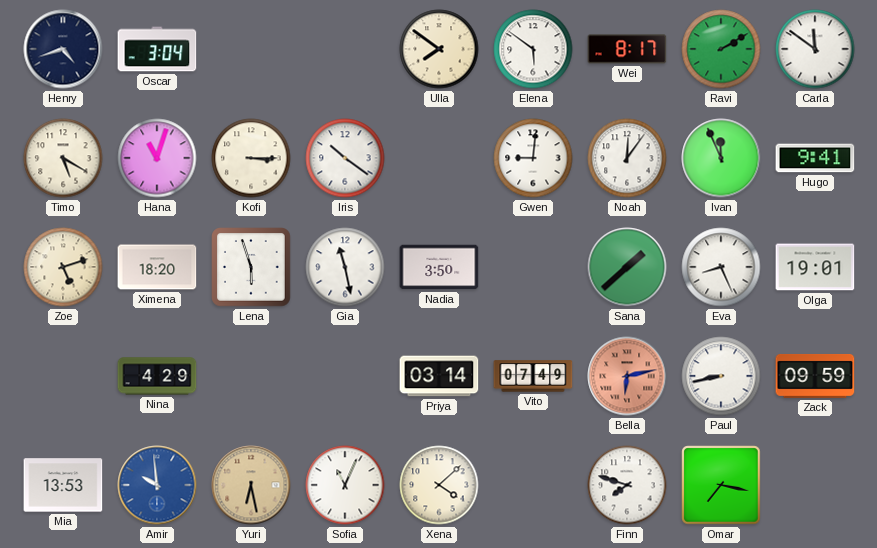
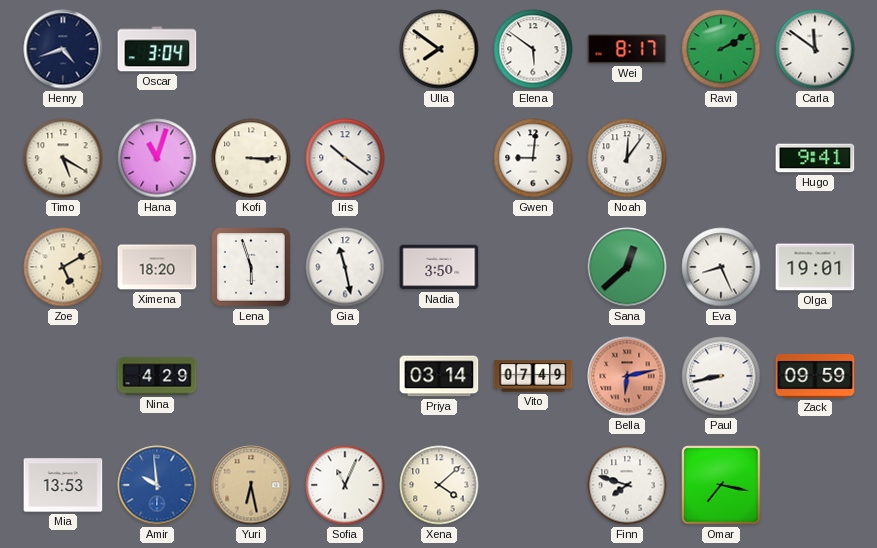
Ivan: 11:56 -> none (721, 158)
Zoe: 5:12 -> 5:10 (63, 267)
Sana: 1:38 -> 12:38 (627, 267)
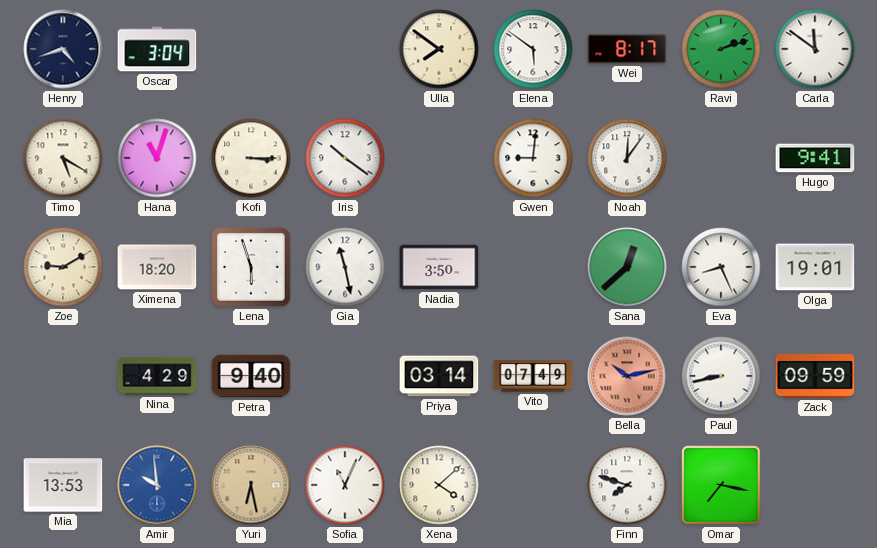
Ravi: 2:10 -> 2:12 (721, 49)
Zoe: 5:10 -> 9:10 (63, 267)
Petra: none -> 9:40 (251, 376)
Bella: 6:13 -> 10:13 (627, 376)
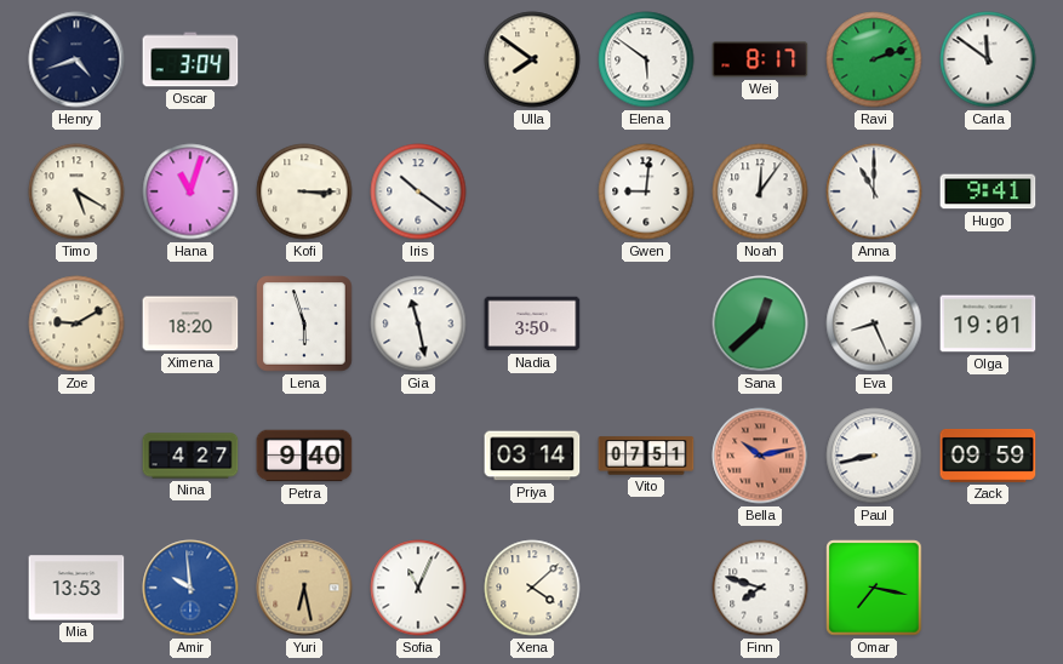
Anna: none -> 11:00 (874, 191)
Nina: 4:29 -> 4:27 (190, 456)
Vito: 07:49 -> 07:51 (646, 456)
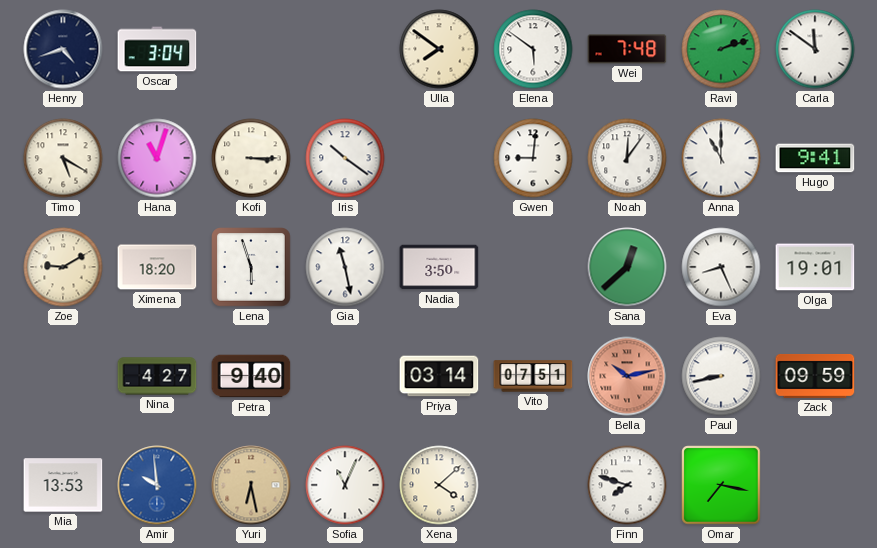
Wei: 8:17 -> 7:48 (627, 49)
